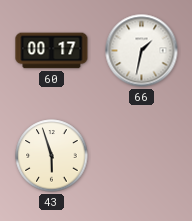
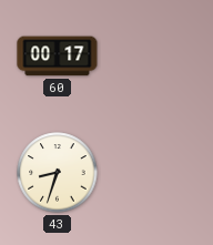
66: 1:32 -> none (142, 51)
43: 5:57 -> 8:33 (58, 173)
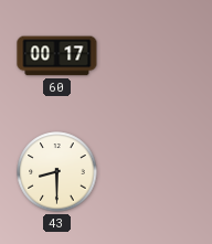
43: 8:33 -> 8:30 (57, 172)
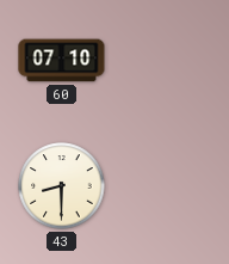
60: 00:17 -> 07:10 (62, 61)
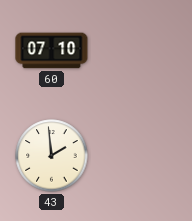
43: 8:30 -> 1:59 (52, 156)
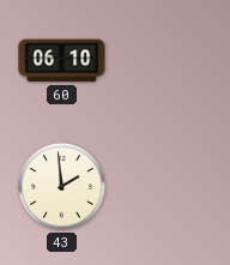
60: 07:10 -> 06:10 (62, 61)
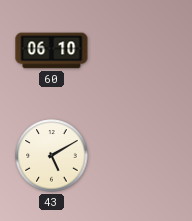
43: 1:59 -> 5:10 (52, 156)
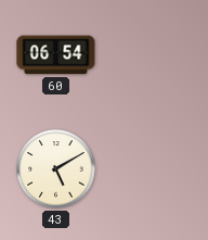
60: 06:10 -> 06:54 (56, 55)
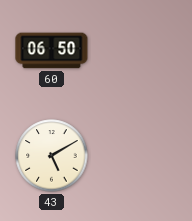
60: 06:54 -> 06:50 (52, 51)
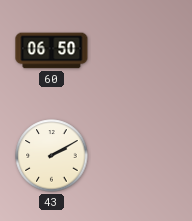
43: 5:10 -> 2:10 (52, 156)
